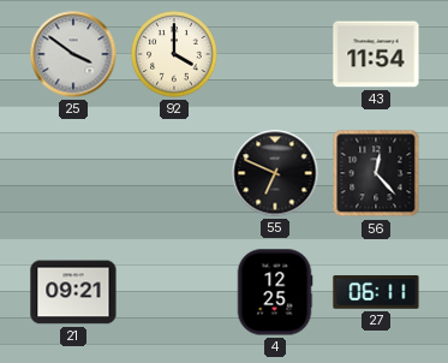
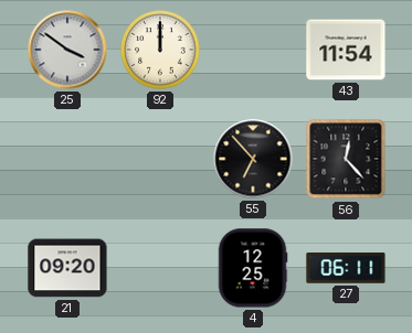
92: 4:00 -> 12:00 (160, 50)
55: 6:49 -> 6:53 (253, 159)
21: 09:21 -> 09:20 (67, 268)
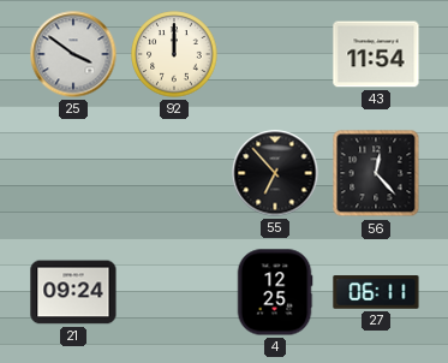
21: 09:20 -> 09:24 (73, 292)
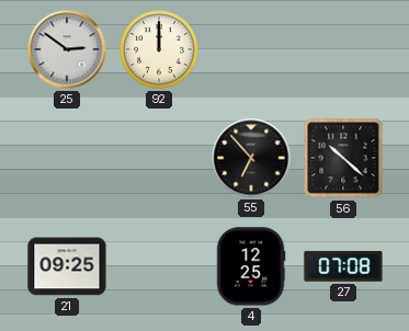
25: 3:51 -> 2:51 (67, 49)
43: 11:54 -> none (376, 54)
56: 12:23 -> 10:22 (343, 158)
21: 09:24 -> 09:25 (67, 266)
27: 06:11 -> 07:08 (343, 266)
